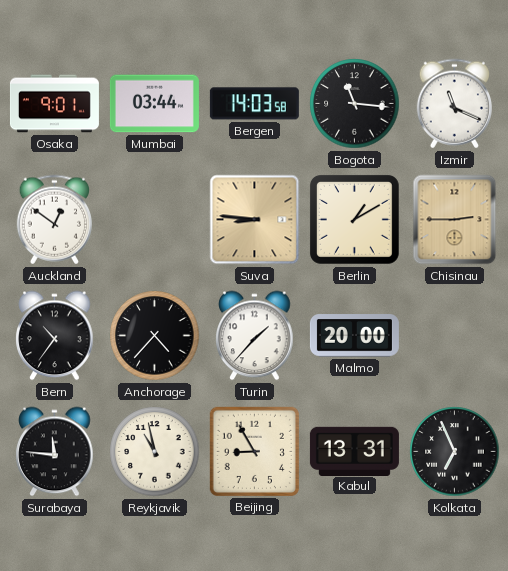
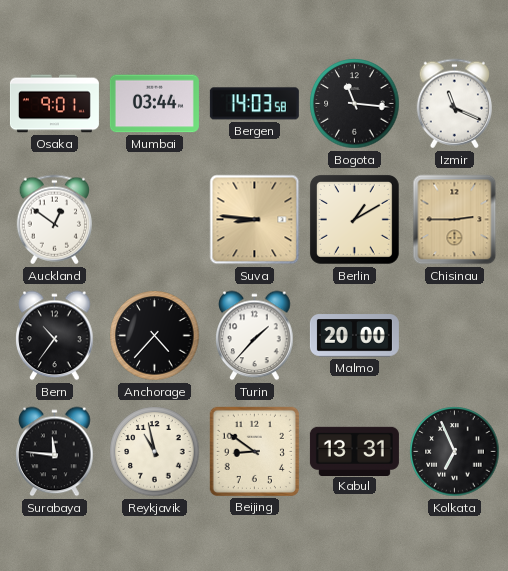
Beijing: 8:55 -> 8:51 (254, 451)
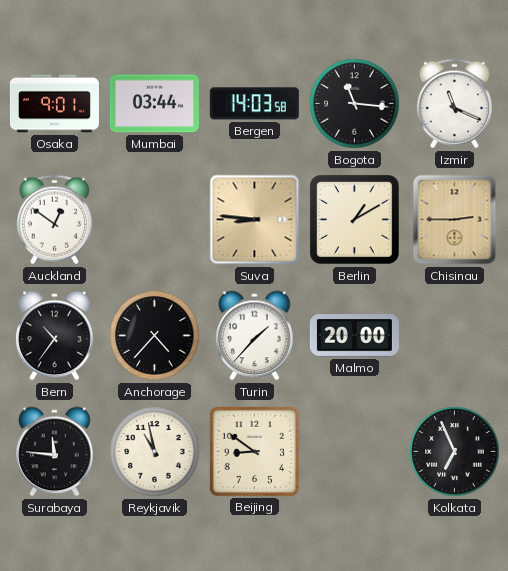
Kabul: 13:31 -> none (354, 451)
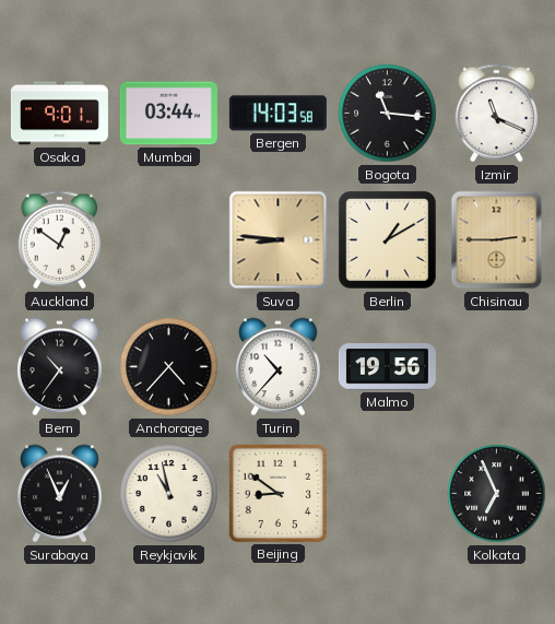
Turin: 1:37 -> 10:37 (279, 367)
Malmo: 20:00 -> 19:56 (387, 367)
Surabaya: 11:46 -> 12:56 (60, 494)
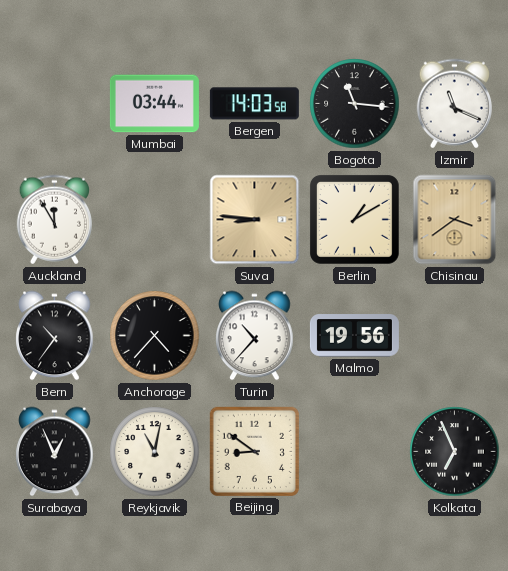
Osaka: 9:01 -> none (59, 114)
Auckland: 12:51 -> 11:55 (54, 220)
Chisinau: 2:45 -> 3:39 (455, 220)
Reykjavik: 10:58 -> 11:02 (155, 452)
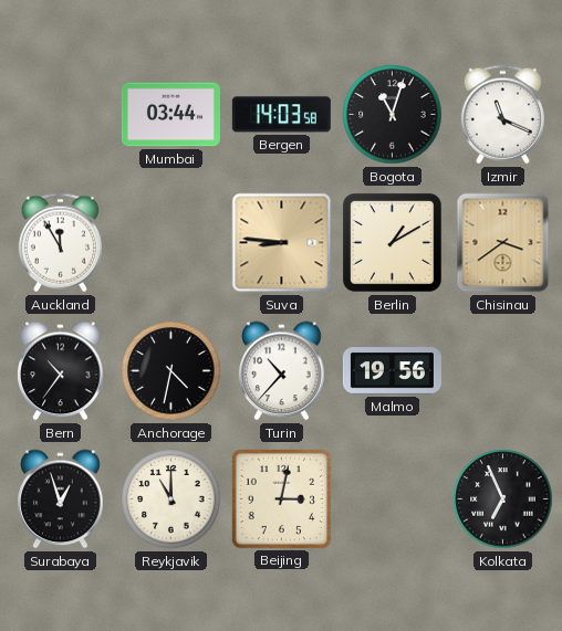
Bogota: 11:16 -> 11:03 (393, 115)
Anchorage: 4:37 -> 4:32 (171, 371)
Surabaya: 12:56 -> 12:57 (61, 499)
Reykjavik: 11:02 -> 11:00 (171, 499)
Beijing: 8:51 -> 3:02 (281, 498)
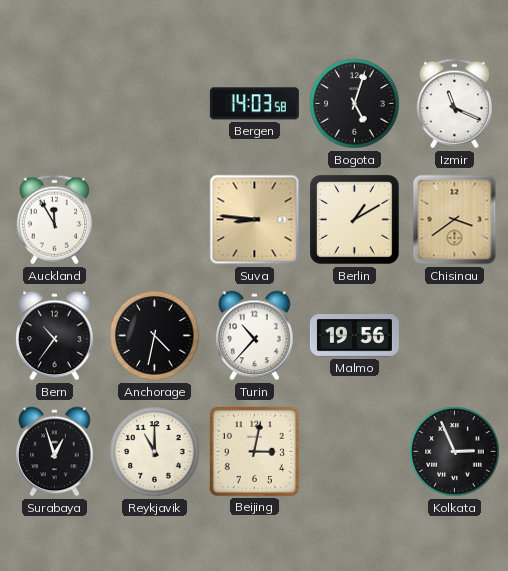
Mumbai: 03:44 -> none (170, 115)
Bogota: 11:03 -> 5:03 (355, 104)
Kolkata: 6:56 -> 2:56 (455, 452)
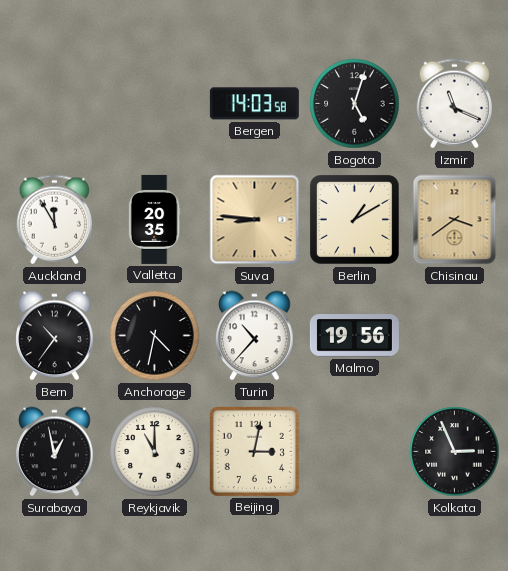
Valletta: none -> 20:35 (154, 219)
Surabaya: 12:57 -> 12:58 (55, 452)
